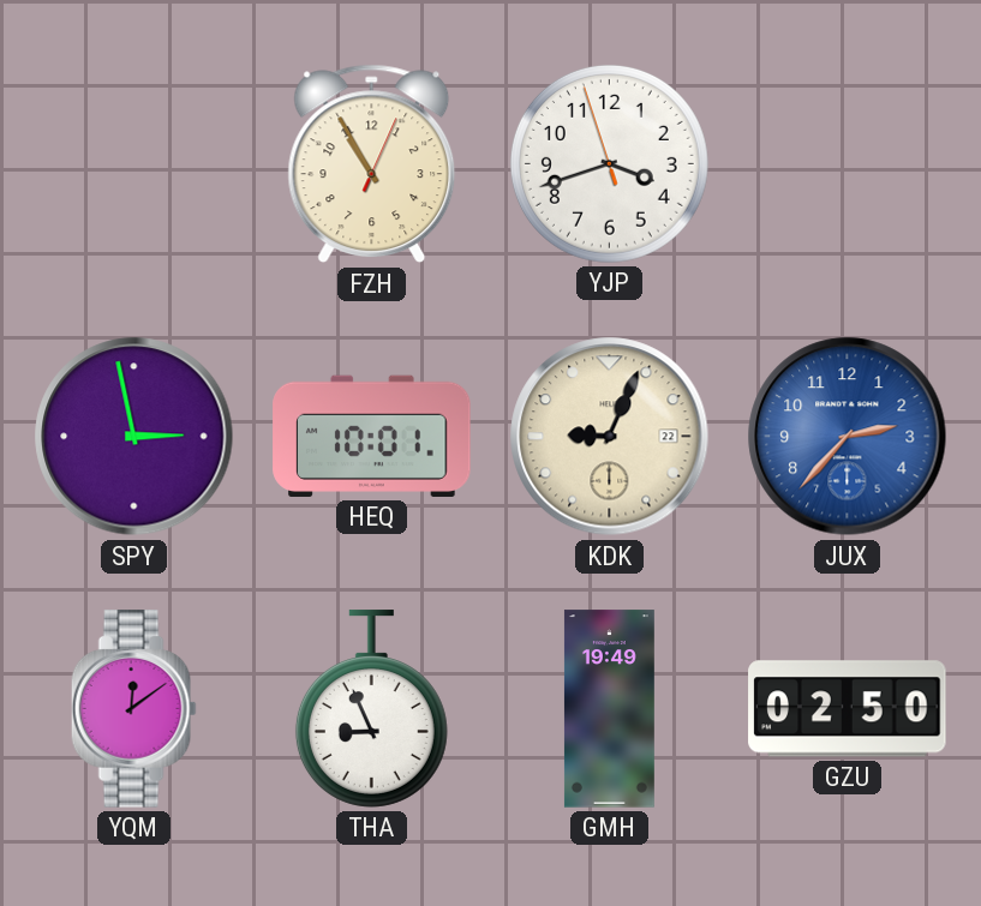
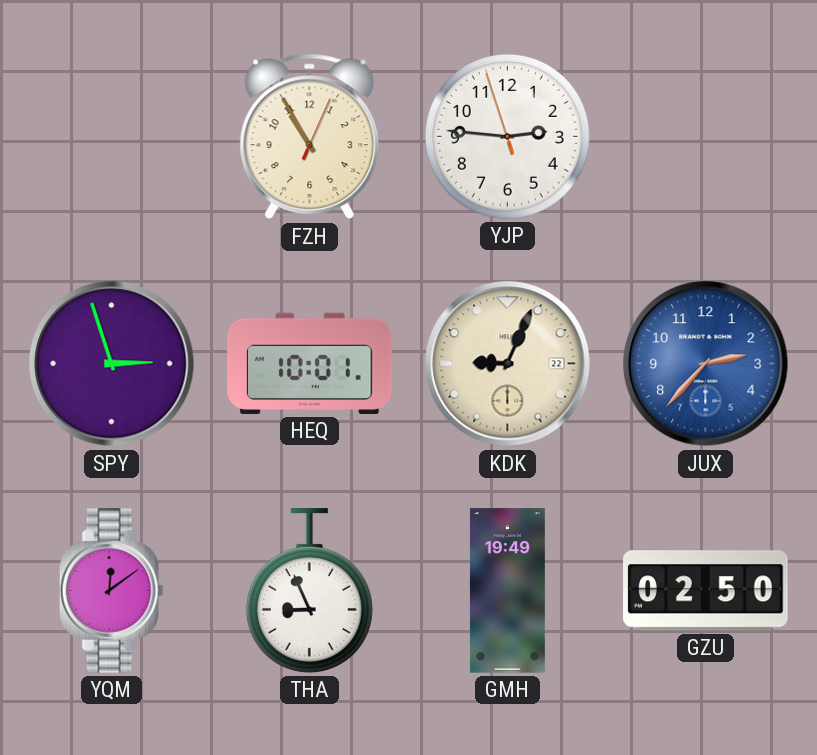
YJP: 3:41 -> 2:45 (507, 136)
SPY: 2:58 -> 2:57 (112, 364)
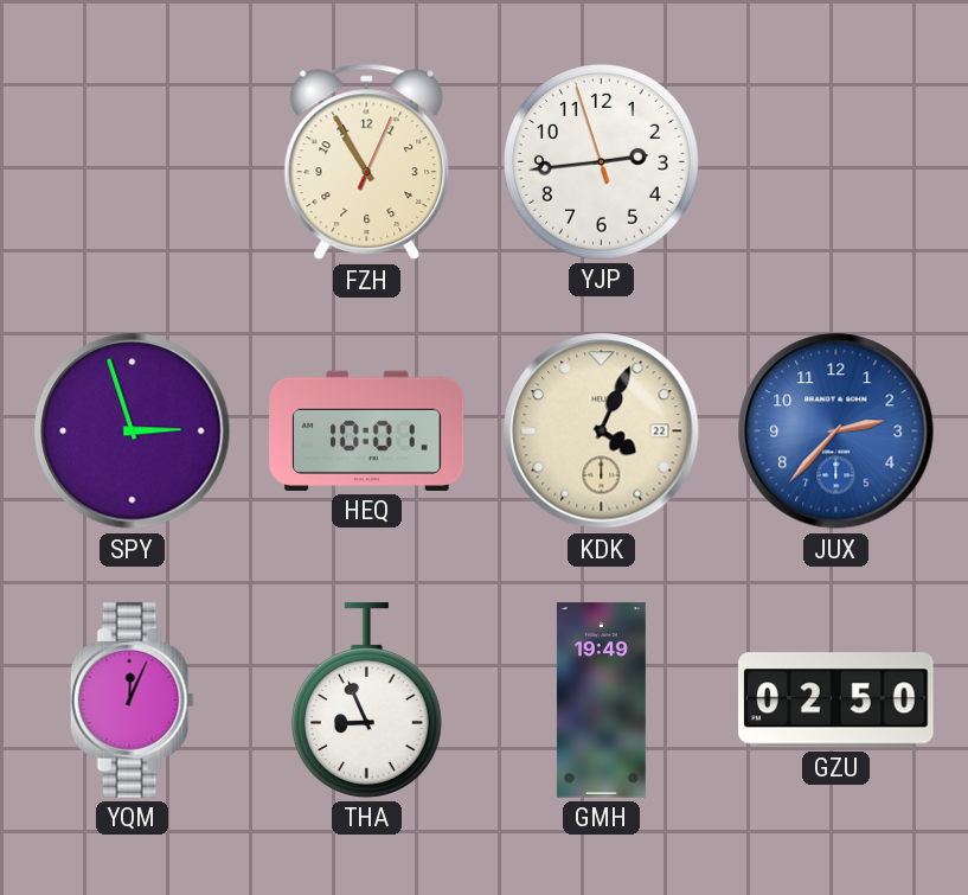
YJP: 2:45 -> 2:43 (601, 161)
KDK: 9:04 -> 4:04 (602, 431)
YQM: 12:09 -> 12:04 (132, 701)
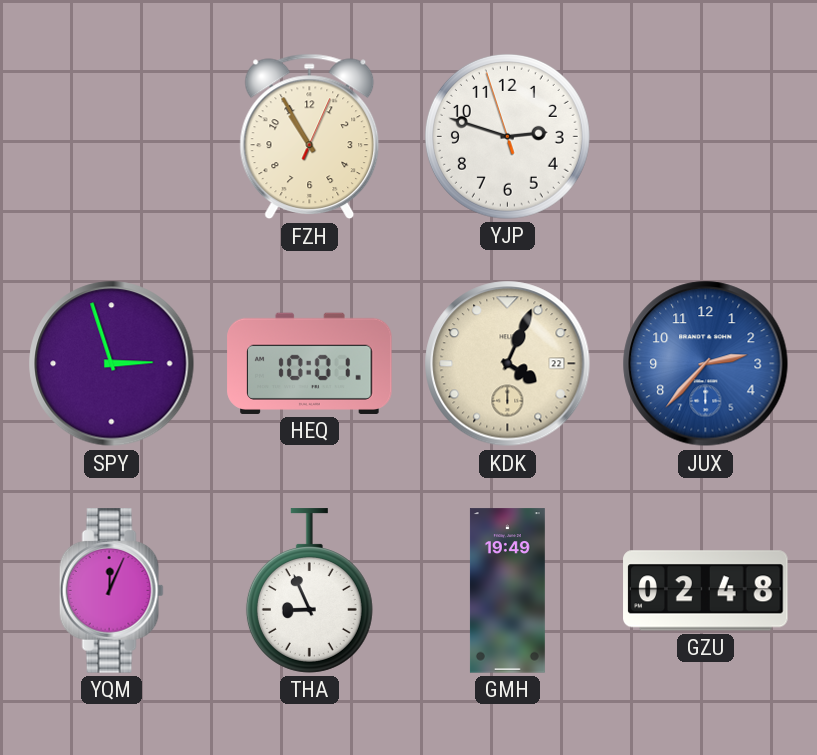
YJP: 2:43 -> 2:47 (507, 136)
GZU: 02:50 -> 02:48 (706, 591)
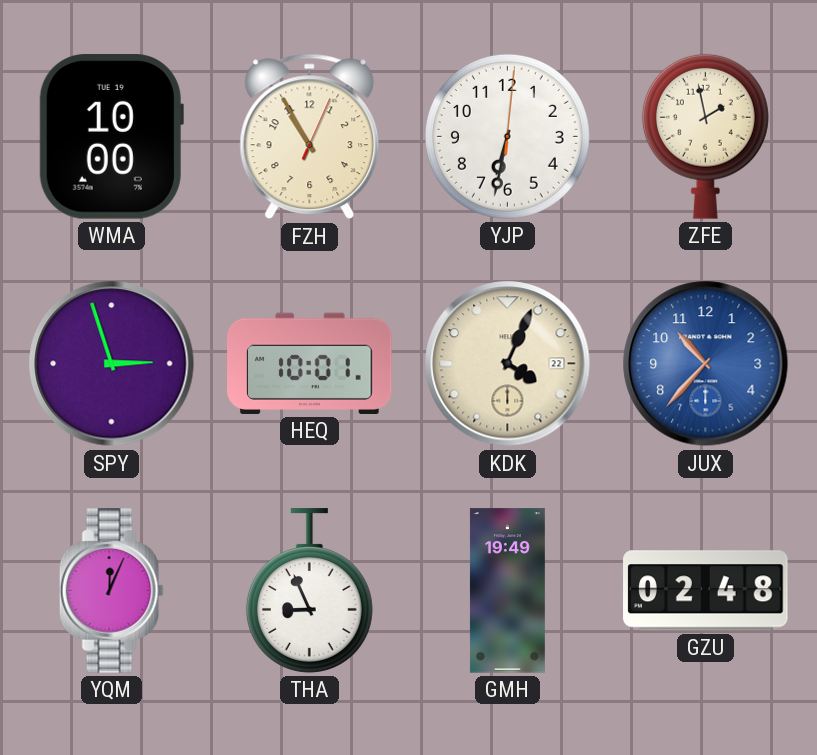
WMA: none -> 10:00 (111, 137)
YJP: 2:47 -> 6:32 (507, 136)
ZFE: none -> 1:58 (705, 136)
JUX: 2:37 -> 10:37 (706, 364)
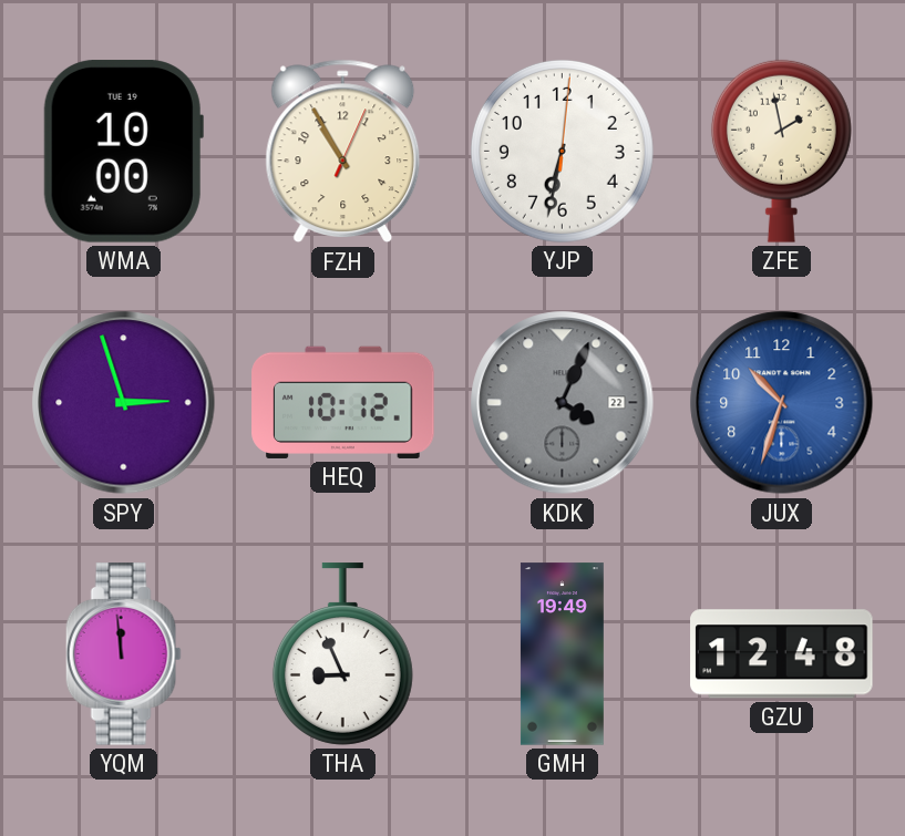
HEQ: 10:01 -> 10:12 (343, 402)
KDK dial: cream -> grey (563, 403)
JUX: 10:37 -> 10:33 (782, 403)
YQM: 12:04 -> 11:59 (123, 654)
GZU: 02:48 -> 12:48 (782, 654)
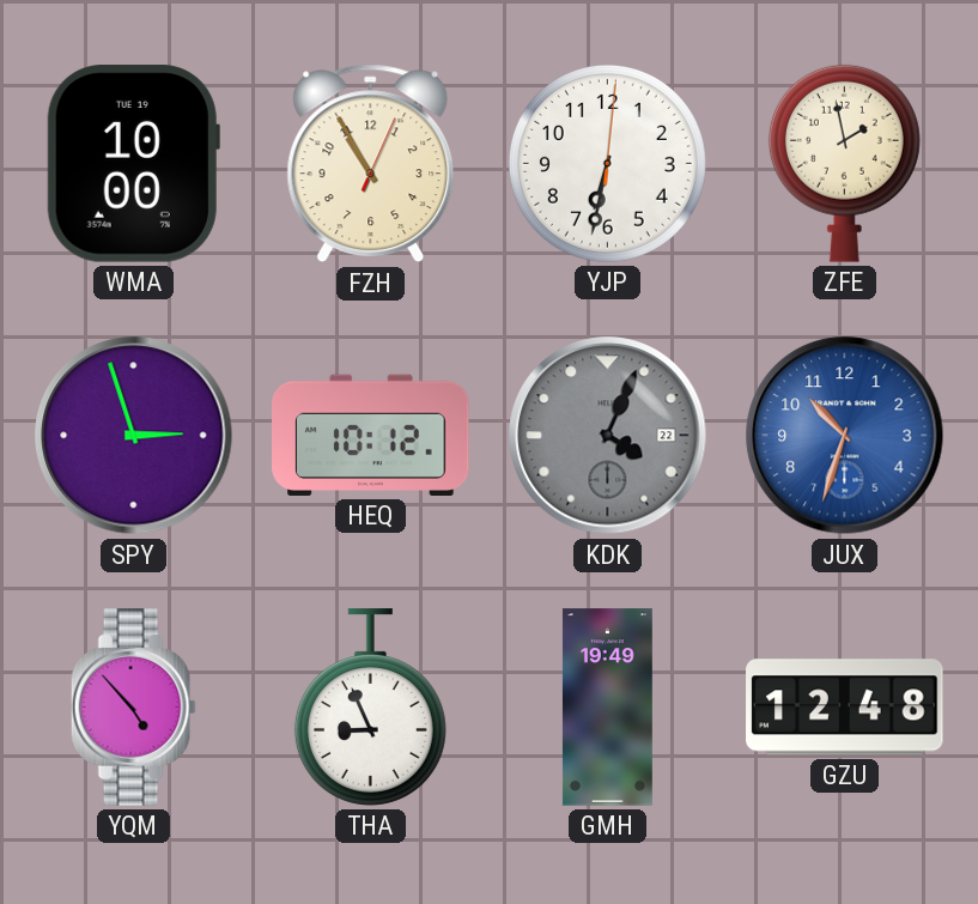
YQM: 11:59 -> 4:53 (133, 708)
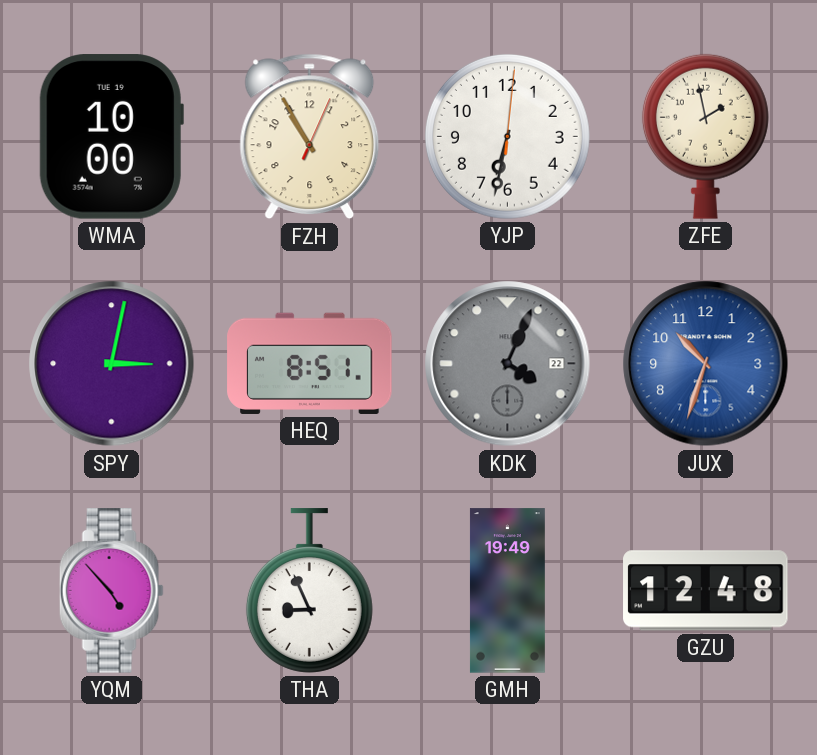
SPY: 2:57 -> 3:02 (112, 364)
HEQ: 10:12 -> 8:51 (310, 363)
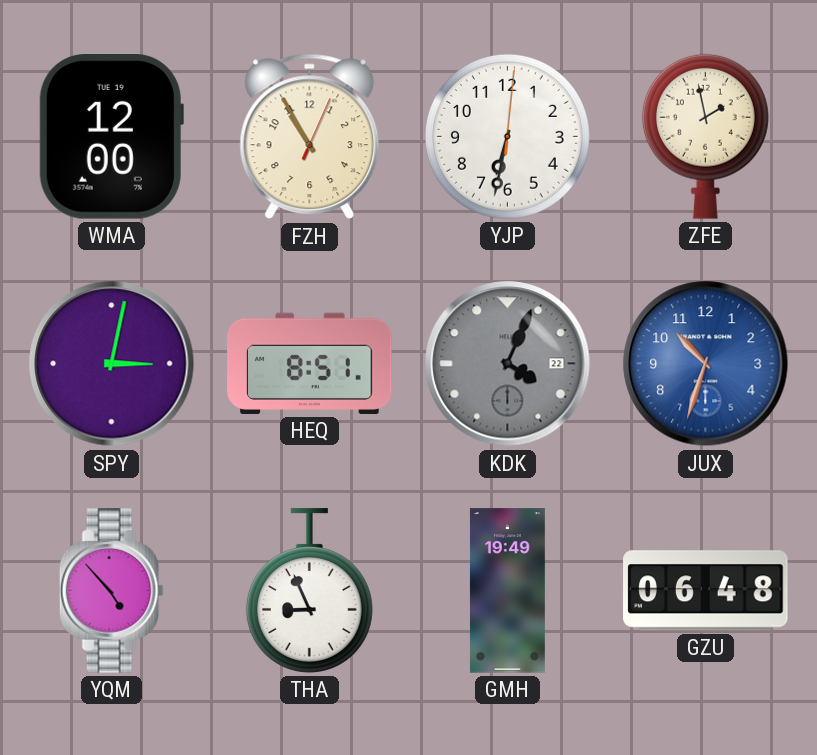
WMA: 10:00 -> 12:00 (111, 137)
GZU: 12:48 -> 06:48 (706, 591)
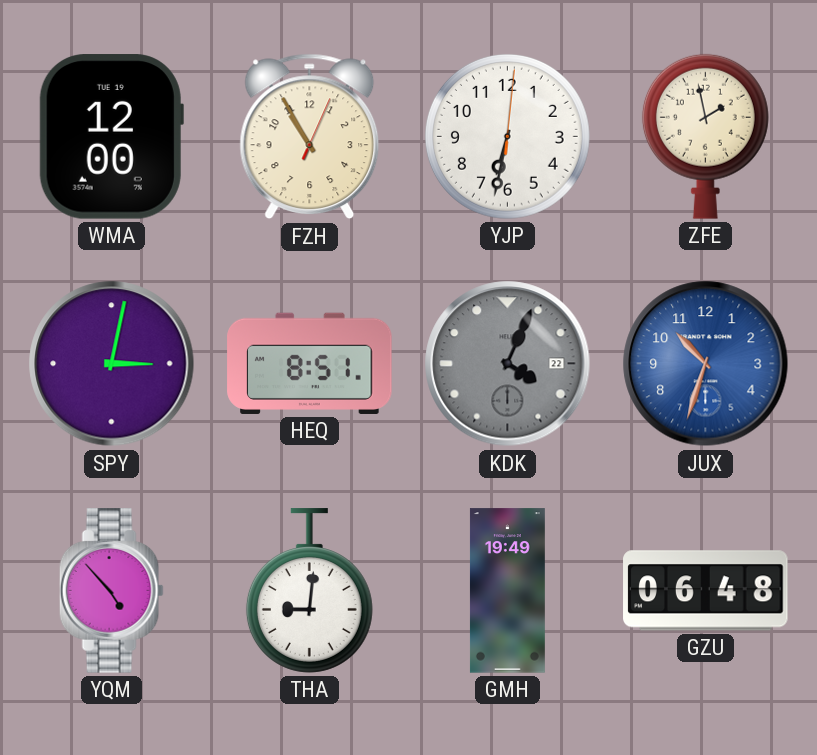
THA: 8:56 -> 9:01 (309, 591)
